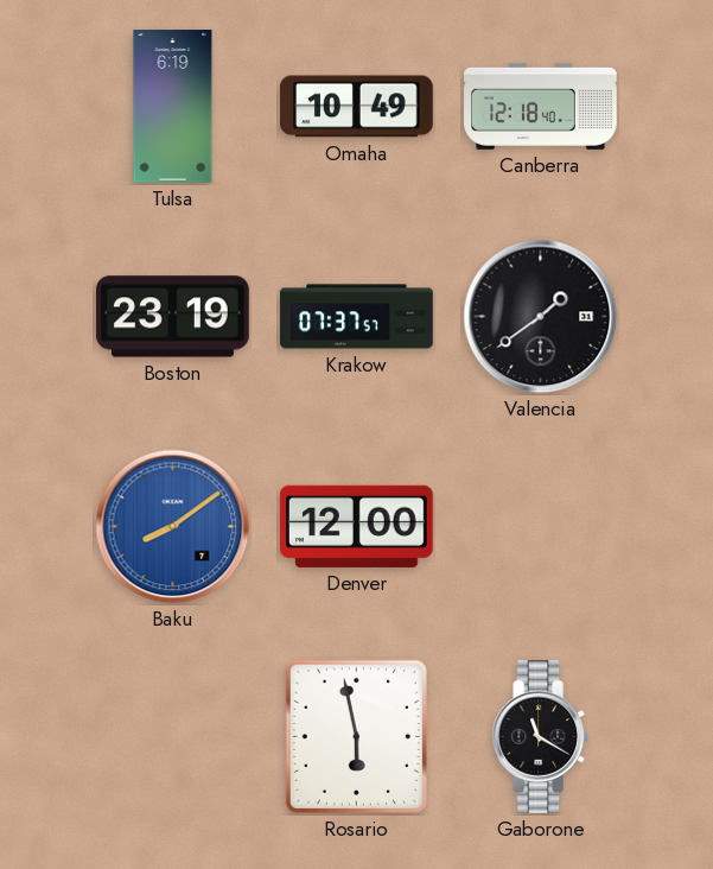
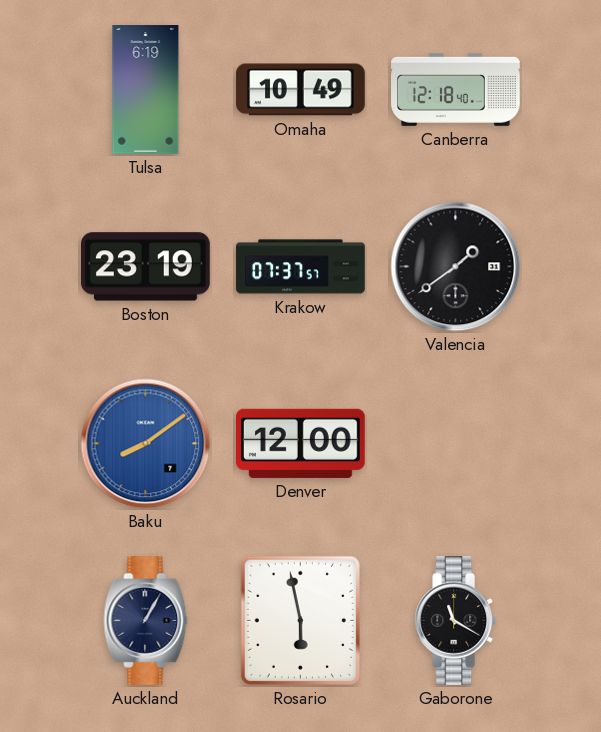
Auckland: none -> 1:05 (146, 621)
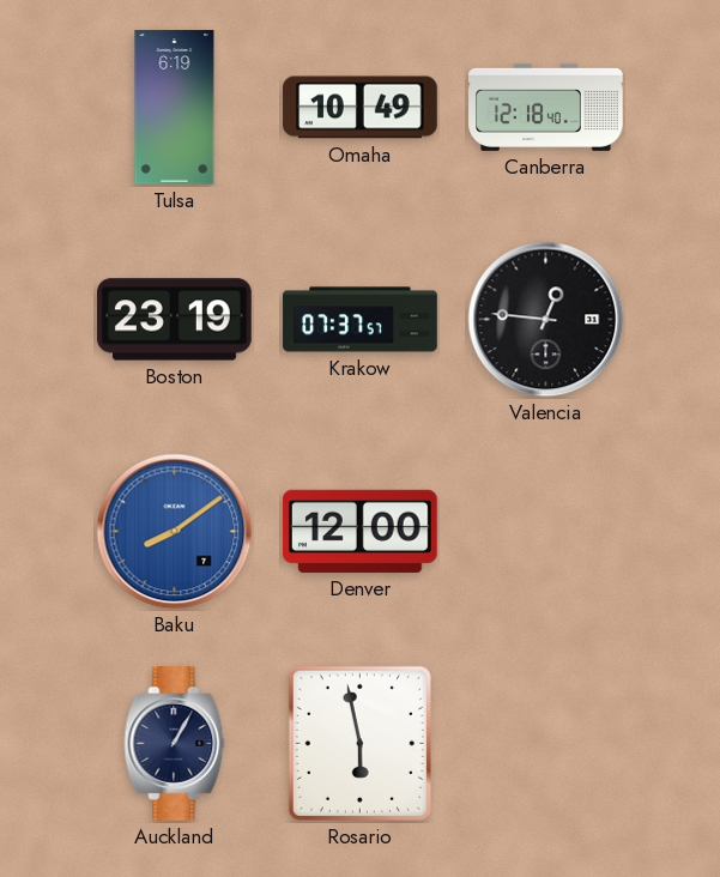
Valencia: 1:39 -> 12:46 (546, 320)
Gaborone: 11:20 -> none (456, 621)
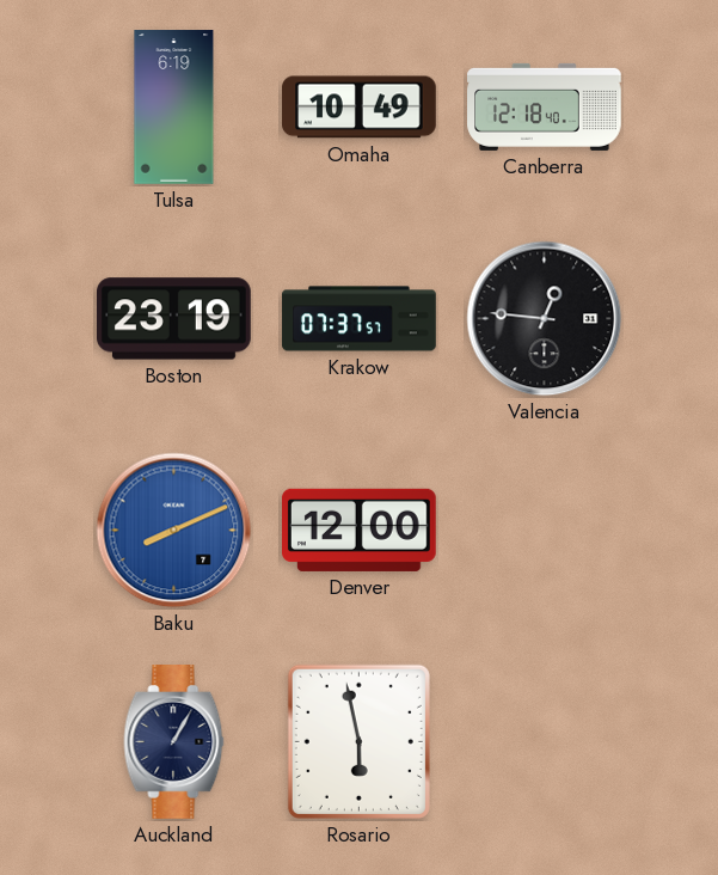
Baku: 8:09 -> 8:11 (174, 531)
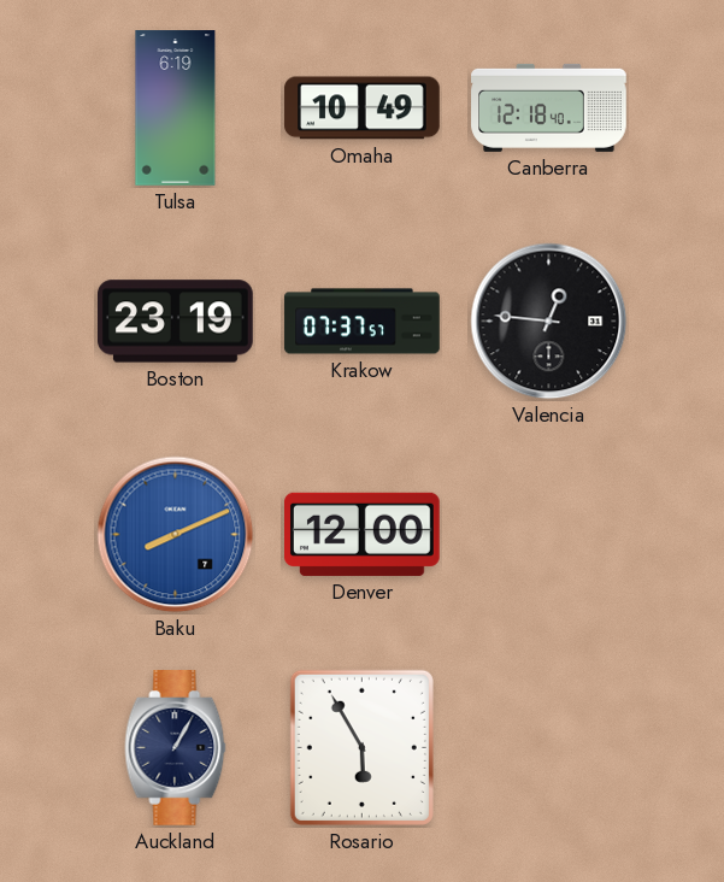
Rosario: 5:58 -> 5:55 (361, 747)
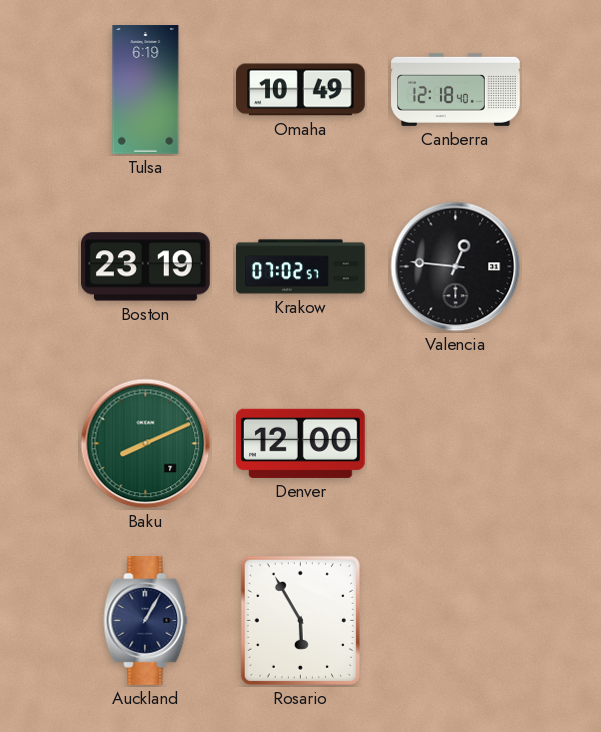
Krakow: 07:37 -> 07:02 (301, 267)
Baku dial: blue -> green (146, 444)
